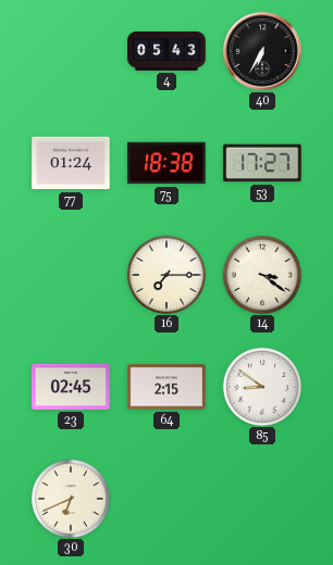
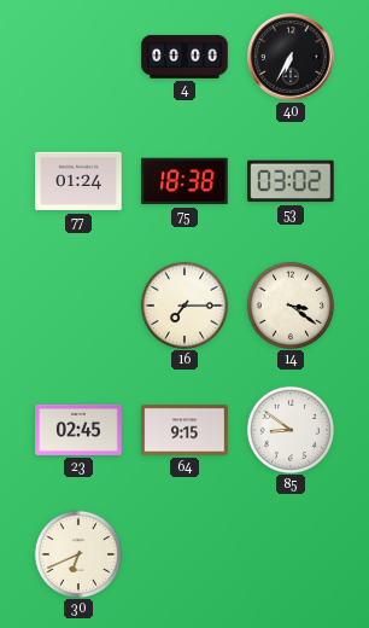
4: 05:43 -> 00:00 (184, 57)
53: 17:27 -> 03:02 (291, 181)
64: 2:15 -> 9:15 (184, 430)
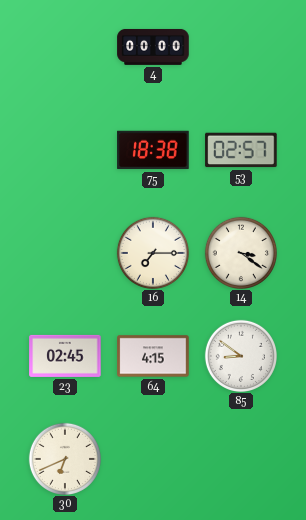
40: 6:35 -> none (291, 57)
77: 01:24 -> none (78, 181)
53: 03:02 -> 02:57 (241, 150)
64: 9:15 -> 4:15 (153, 356)
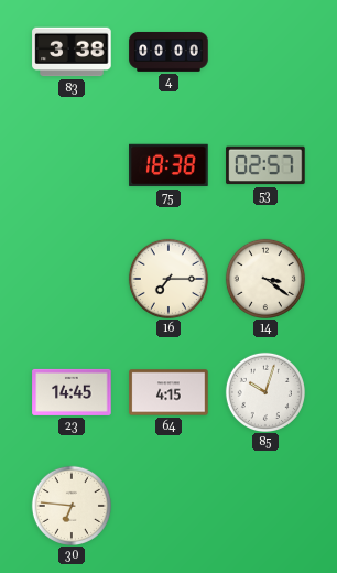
83: none -> 3:38 (72, 52)
23: 02:45 -> 14:45 (72, 392)
85: 8:51 -> 10:03 (264, 391)
30: 6:41 -> 6:46 (70, 505)
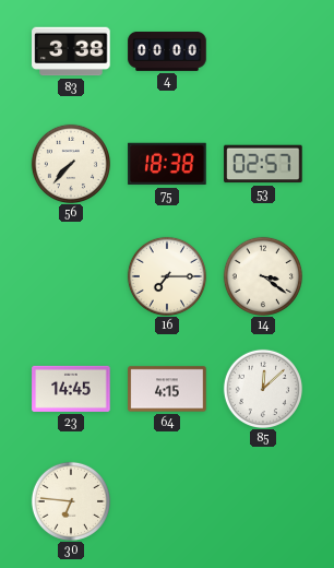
56: none -> 7:37 (70, 163)
85: 10:03 -> 12:08 (262, 388)
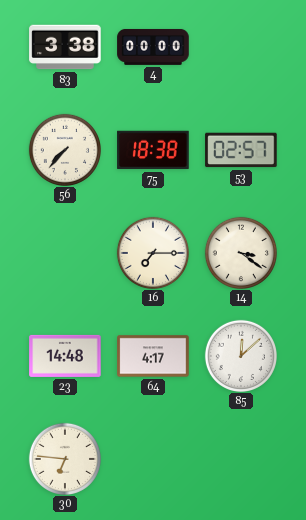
23: 14:45 -> 14:48 (65, 356)
64: 4:15 -> 4:17 (153, 356)
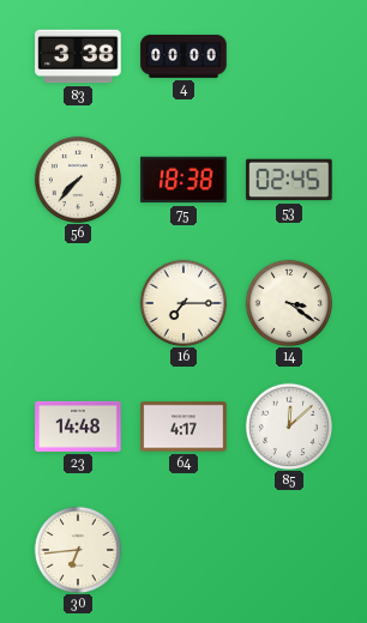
53: 02:57 -> 02:45 (289, 180)
30: 6:46 -> 6:44 (77, 549)
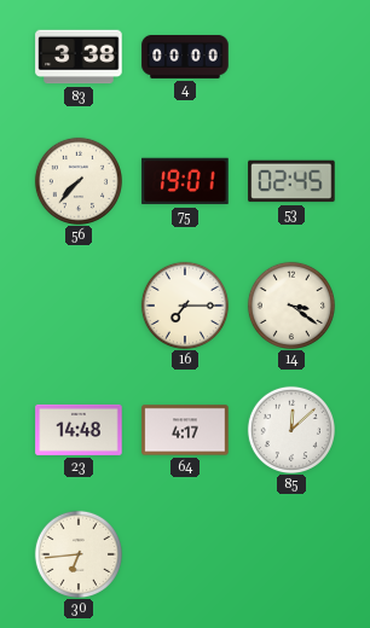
75: 18:38 -> 19:01 (185, 181)
